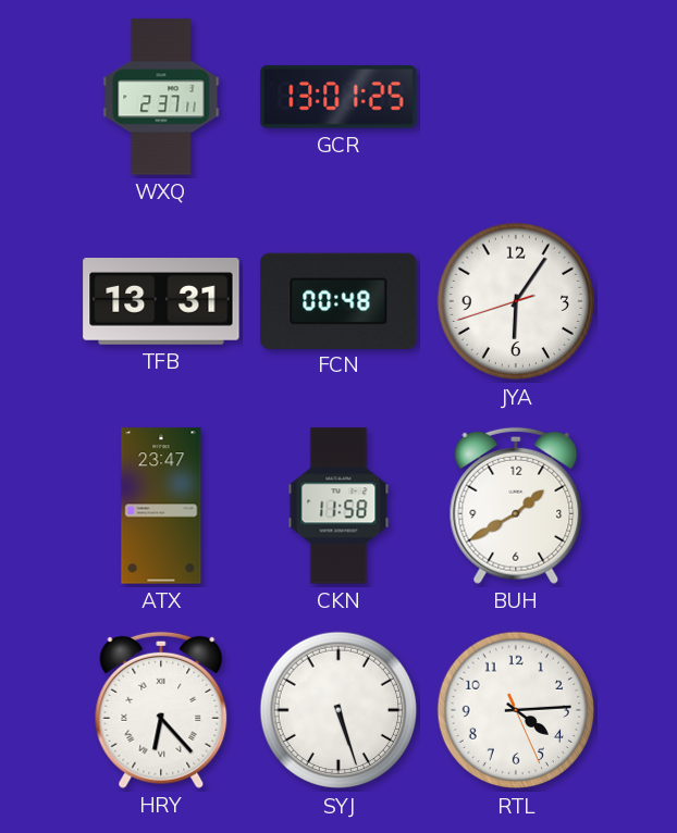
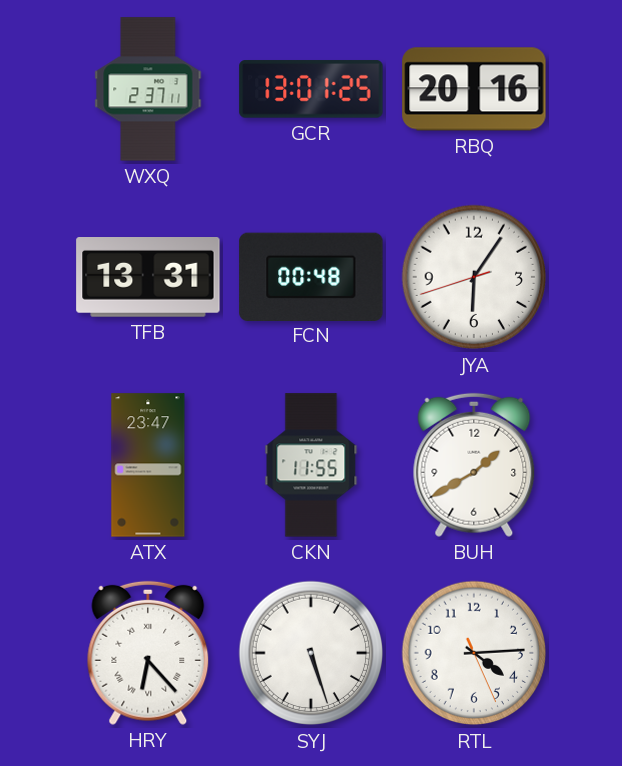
RBQ: none -> 20:16 (474, 89)
CKN: 11:58 -> 11:55 (311, 465)
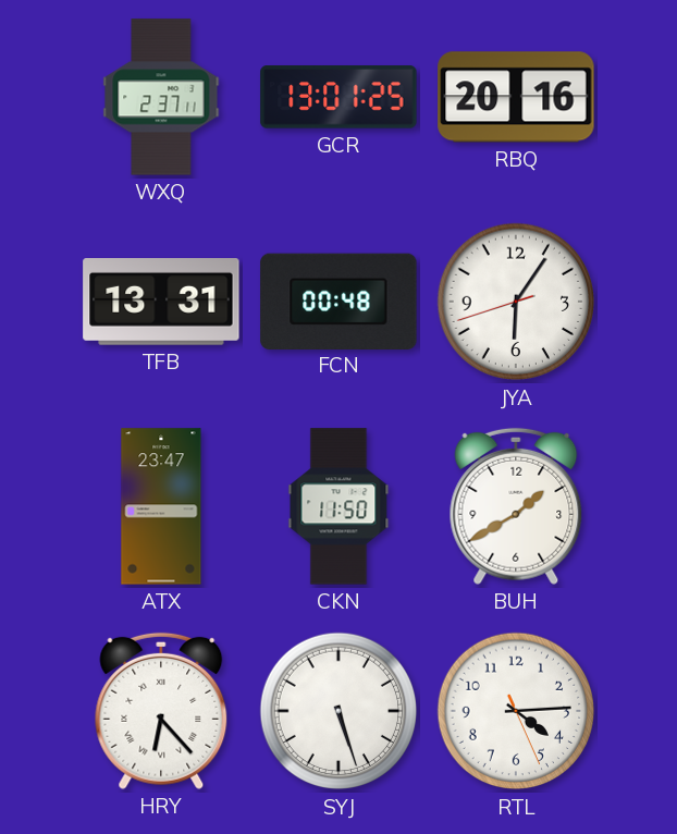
CKN: 11:55 -> 11:50 (338, 506)
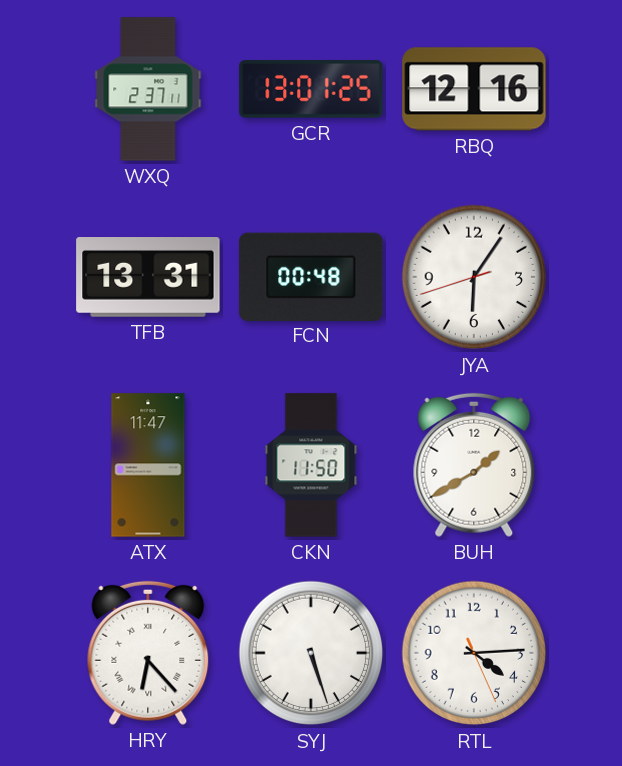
RBQ: 20:16 -> 12:16 (474, 89)
ATX: 23:47 -> 11:47 (148, 465)
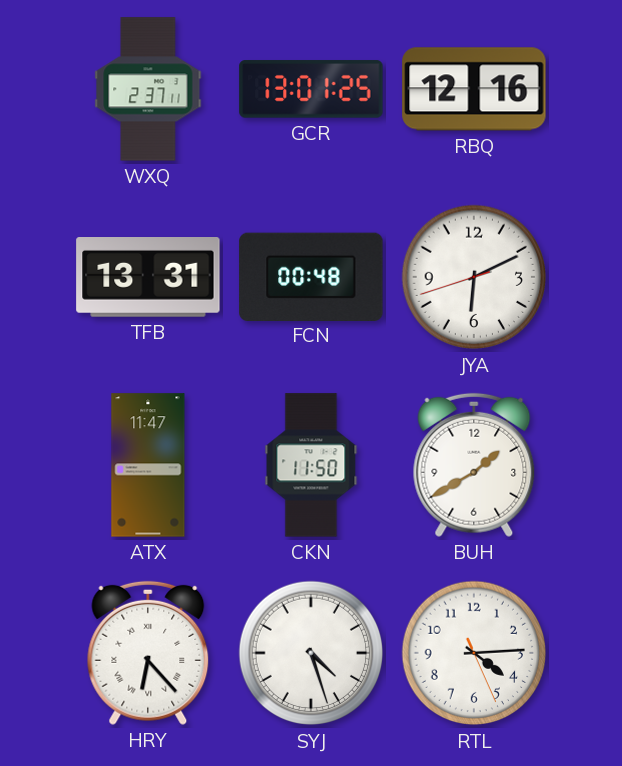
JYA: 6:05 -> 6:10 (474, 277)
SYJ: 5:27 -> 4:27 (311, 653)
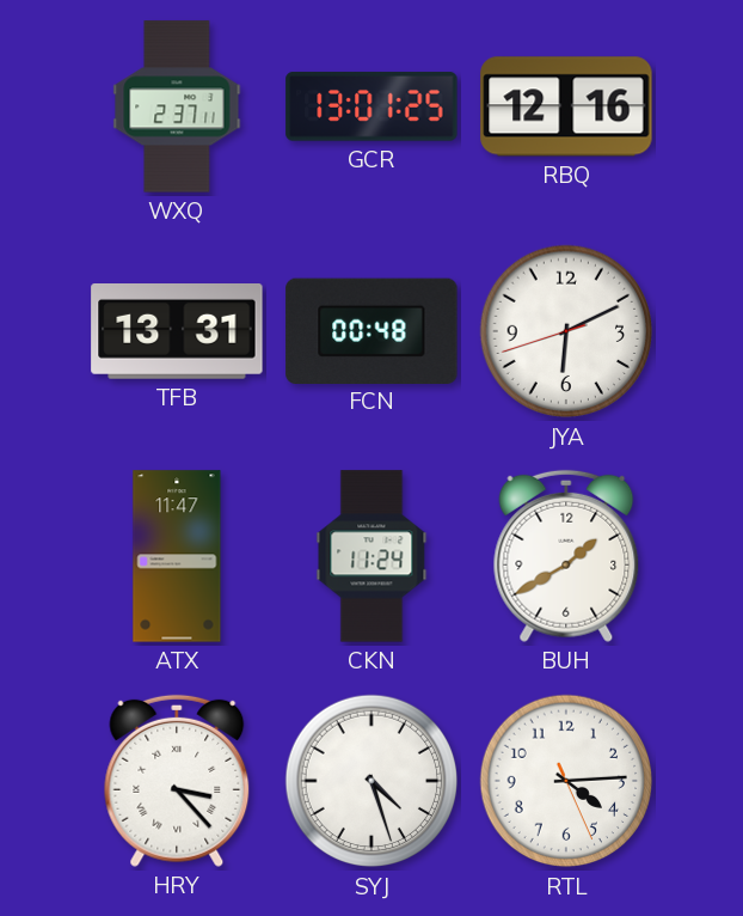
CKN: 11:50 -> 11:24 (371, 556)
HRY: 6:23 -> 3:23 (177, 781)
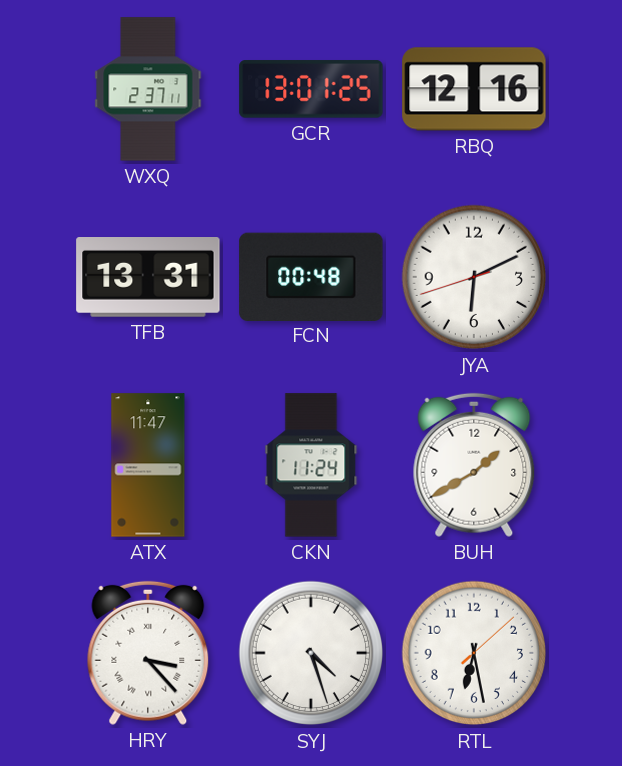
RTL: 4:14 -> 6:28 (474, 653)
